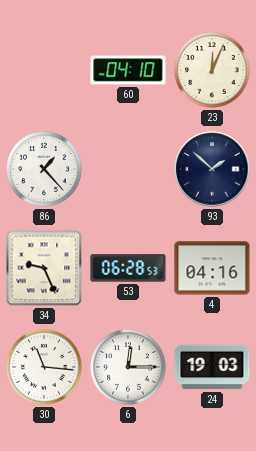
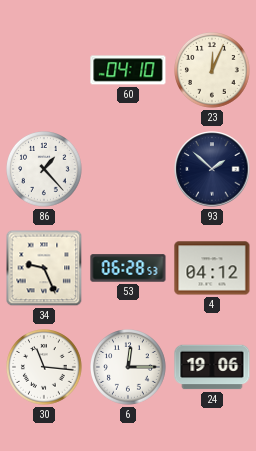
4: 04:16 -> 04:12 (212, 268)
24: 19:03 -> 19:06 (212, 367)
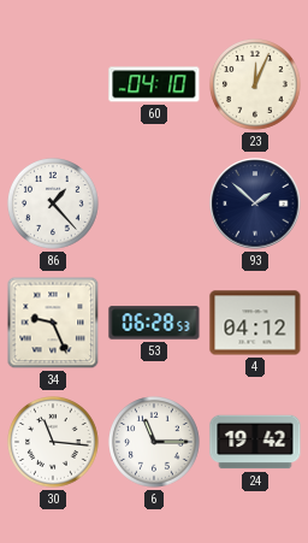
6: 12:15 -> 11:15 (155, 443)
24: 19:06 -> 19:42 (255, 442)
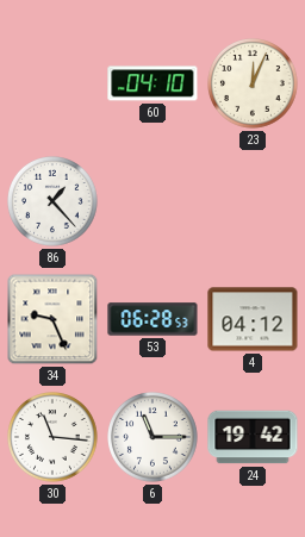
93: 1:52 -> none (255, 203)
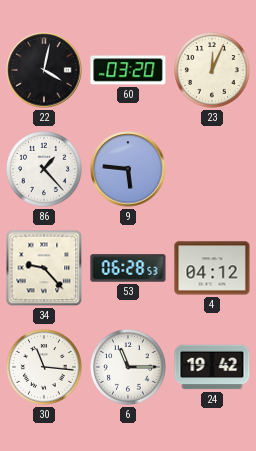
22: none -> 4:02 (44, 70)
60: 04:10 -> 03:20 (128, 70)
9: none -> 5:46 (128, 169)
34: 9:26 -> 9:23 (44, 268)
